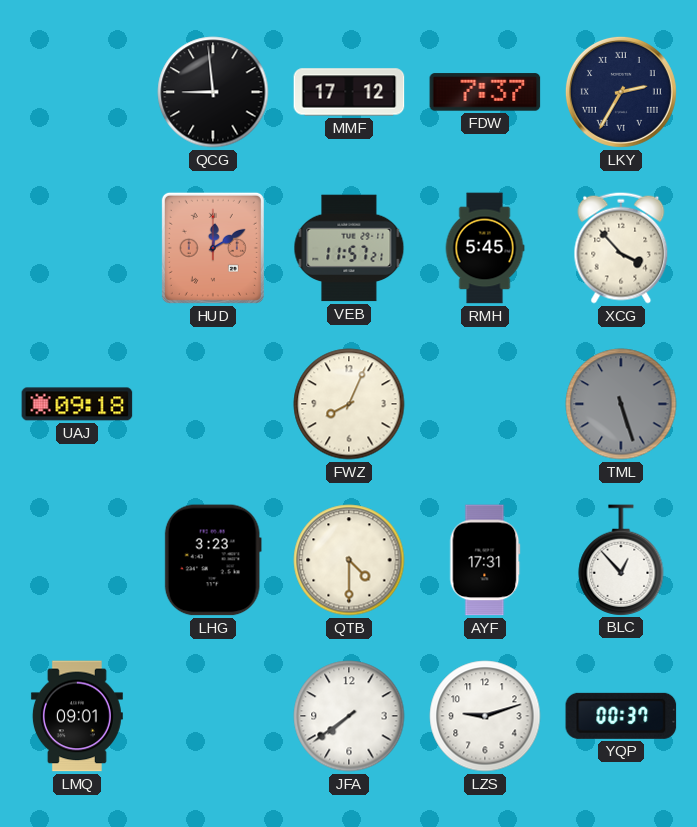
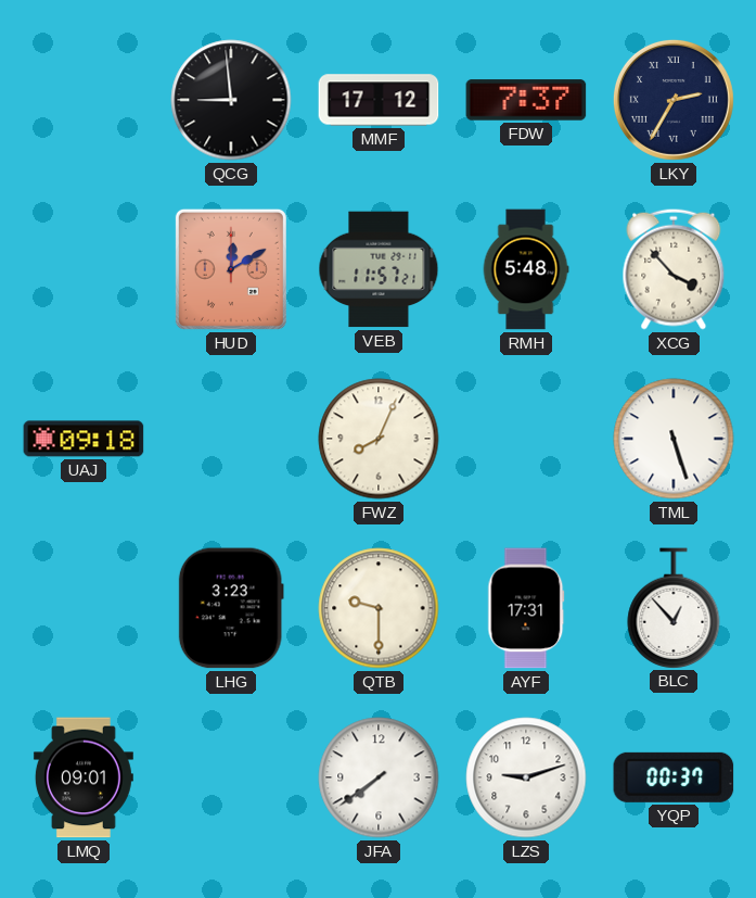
RMH: 5:45 -> 5:48 (526, 269)
TML dial: grey -> white (674, 439)
QTB: 4:30 -> 9:30 (379, 608)
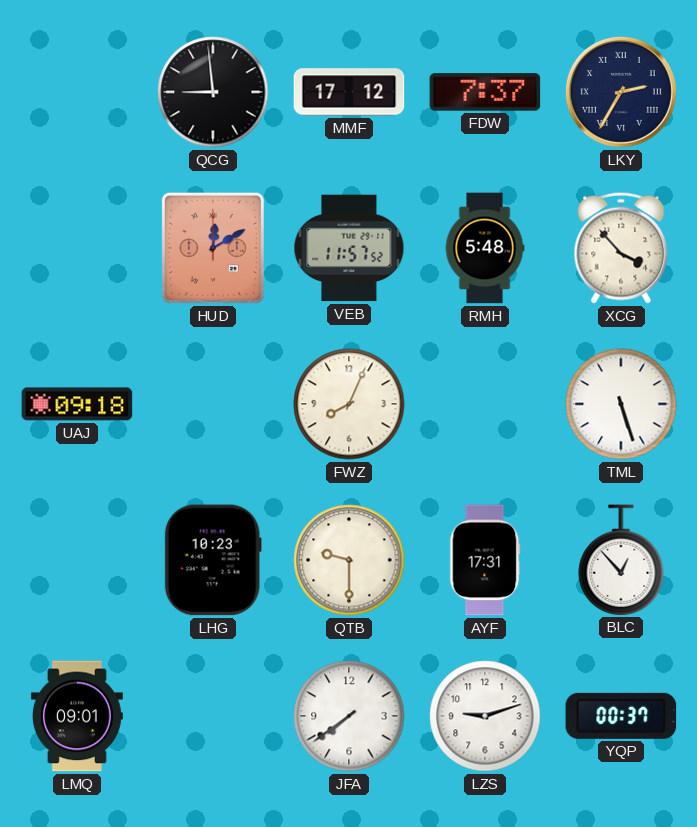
VEB: 11:57:21 -> 11:57:52 (349, 248)
LHG: 3:23 -> 10:23 (213, 560)
